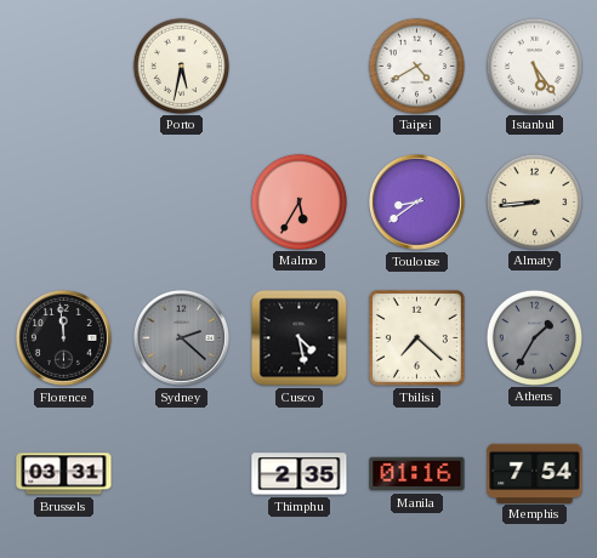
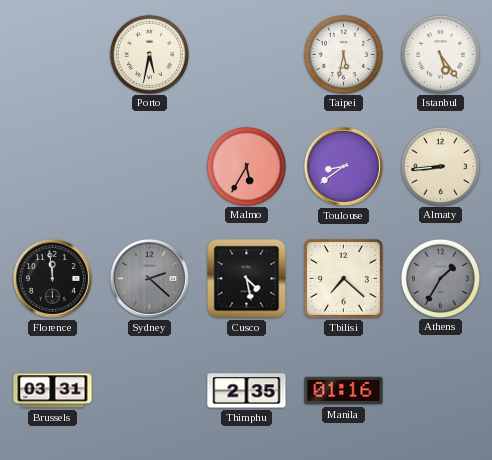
Taipei: 4:40 -> 5:32 (343, 54)
Memphis: 7:54 -> none (535, 473)
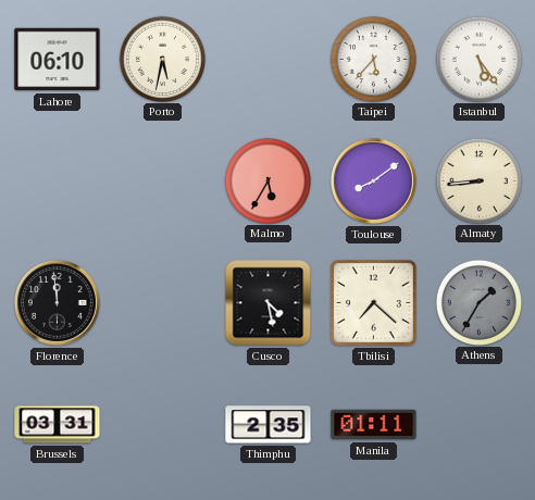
Lahore: none -> 06:10 (58, 60)
Taipei: 5:32 -> 5:37 (373, 59)
Toulouse: 8:39 -> 8:09 (373, 180)
Sydney: 2:22 -> none (149, 278)
Manila: 01:16 -> 01:11 (374, 425)
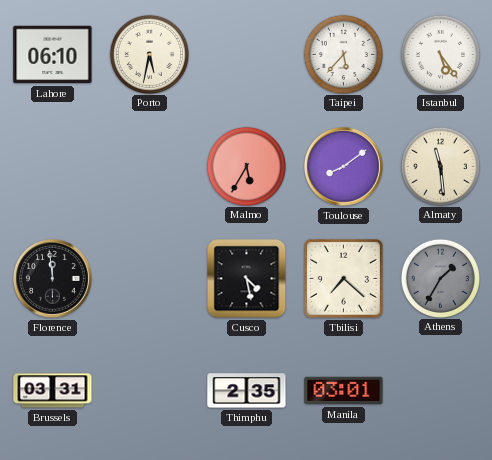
Almaty: 8:44 -> 11:29 (440, 166)
Manila: 01:11 -> 03:01 (344, 391)
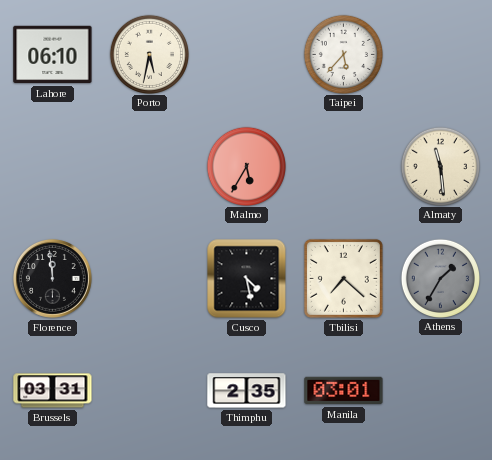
Istanbul: 5:24 -> none (440, 54)
Toulouse: 8:09 -> none (343, 166)
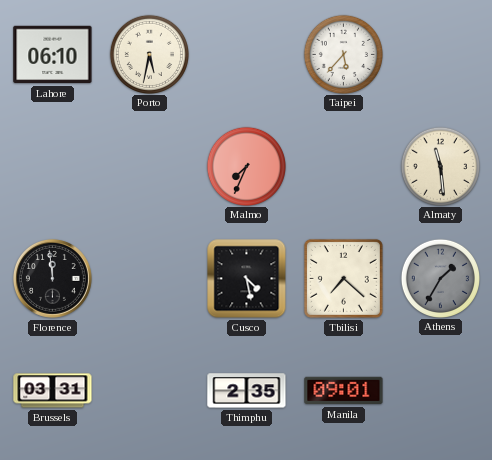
Malmo: 5:35 -> 7:34 (246, 166)
Manila: 03:01 -> 09:01 (344, 391)
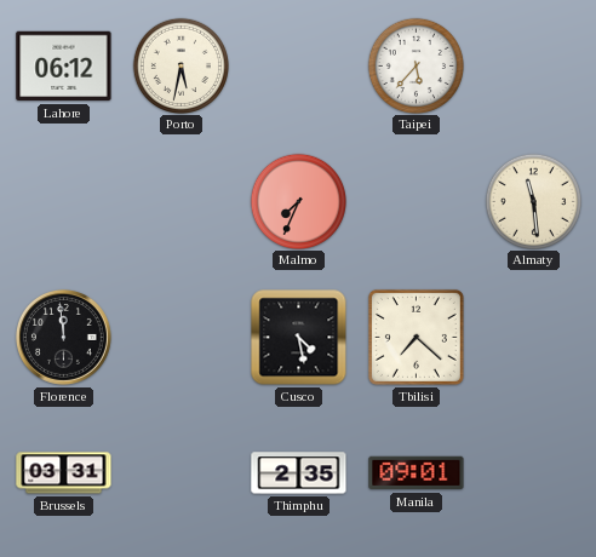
Lahore: 06:10 -> 06:12 (64, 67)
Athens: 1:35 -> none (440, 278)
